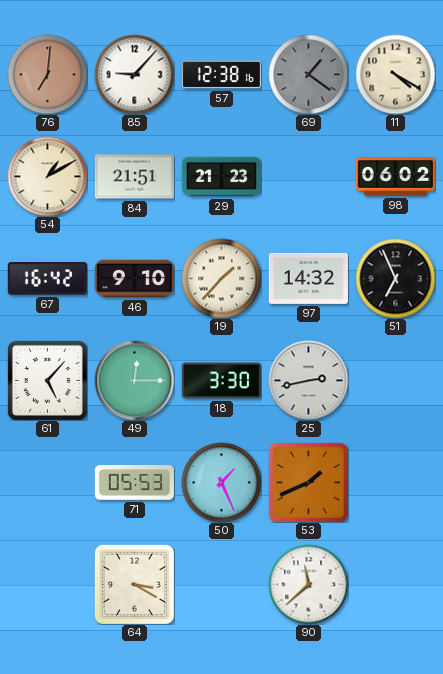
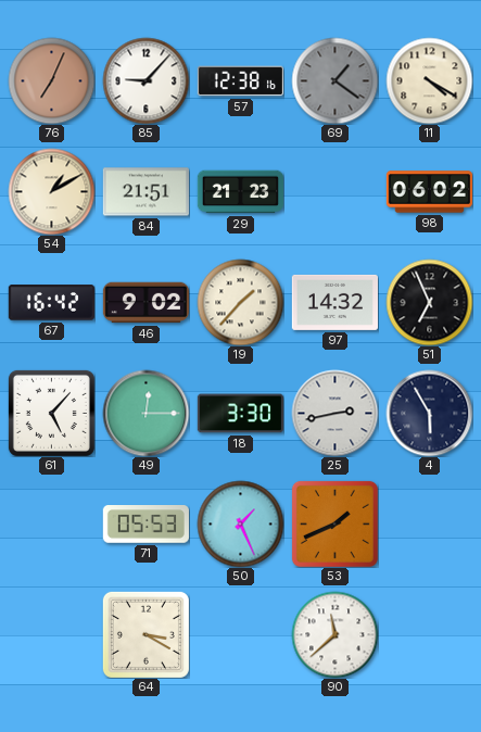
76: 7:01 -> 7:04 (51, 80)
46: 9:10 -> 9:02 (145, 303)
4: none -> 5:55 (429, 413)
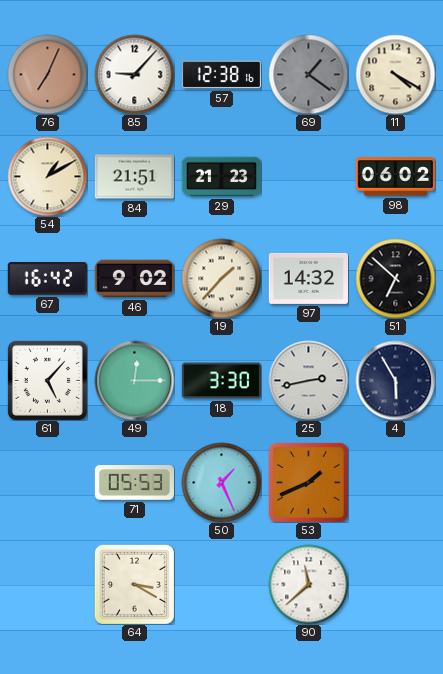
51: 6:56 -> 6:52 (395, 278)
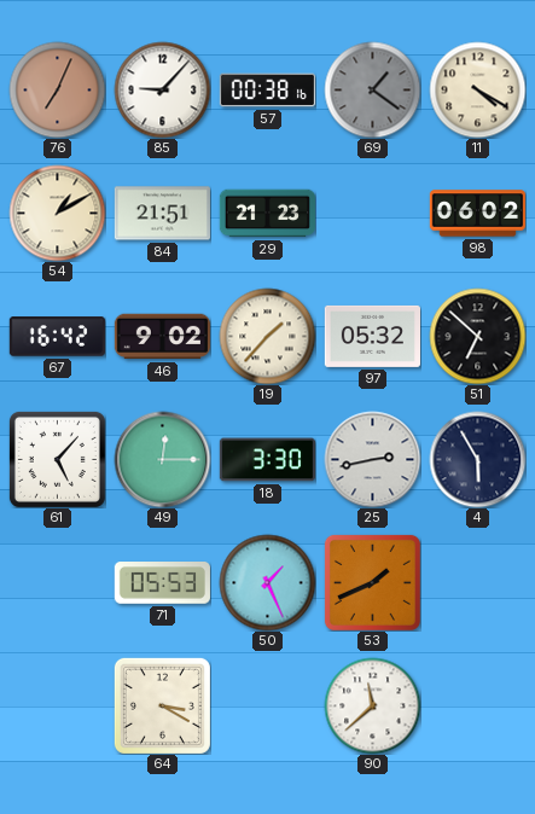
57: 12:38 -> 00:38 (267, 91)
97: 14:32 -> 05:32 (372, 336)
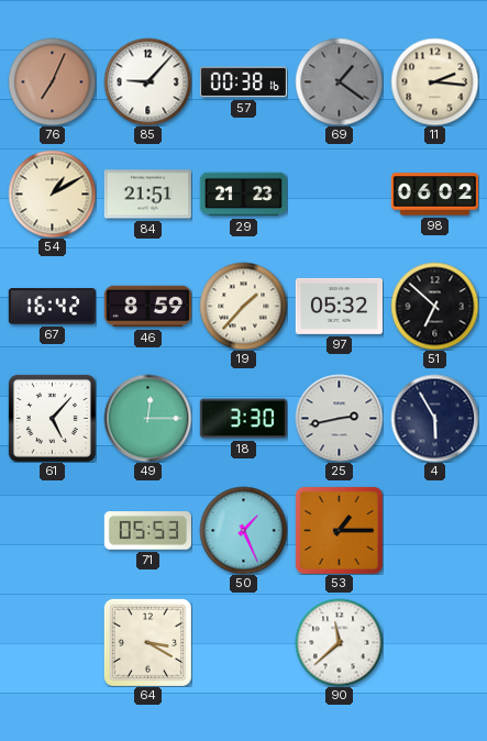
11: 4:20 -> 2:16 (434, 81)
46: 9:02 -> 8:59 (147, 307)
53: 1:41 -> 1:15 (339, 530)
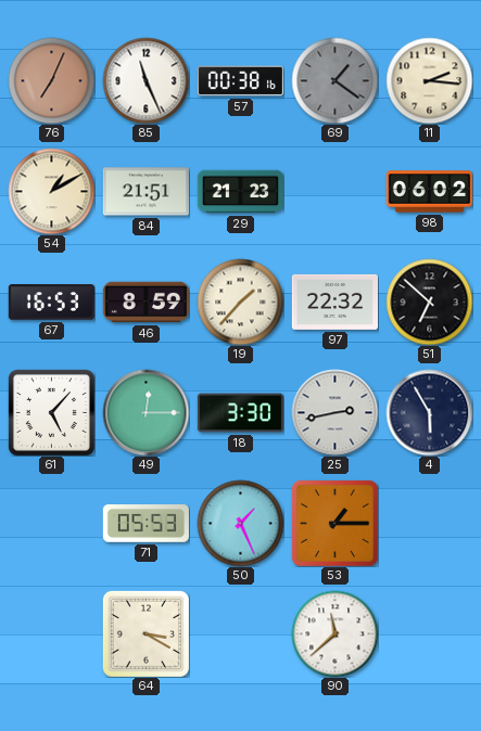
85: 9:07 -> 11:26 (145, 80)
67: 16:42 -> 16:53 (51, 303)
97: 05:32 -> 22:32 (334, 302)
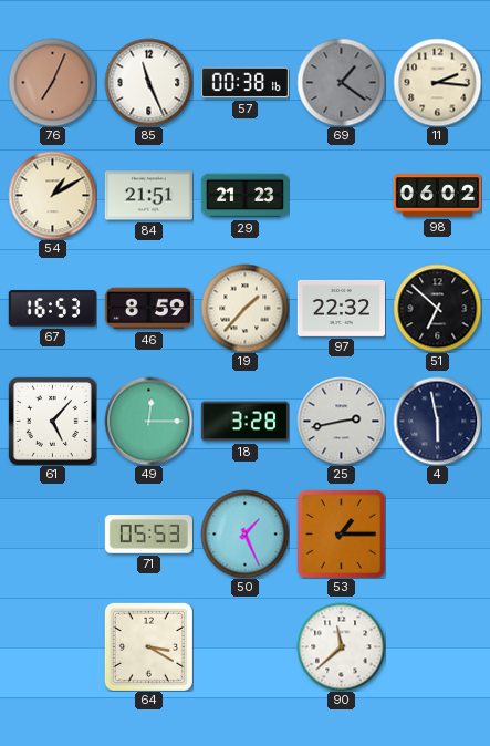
18: 3:30 -> 3:28 (244, 422)
4: 5:55 -> 5:58 (437, 421)
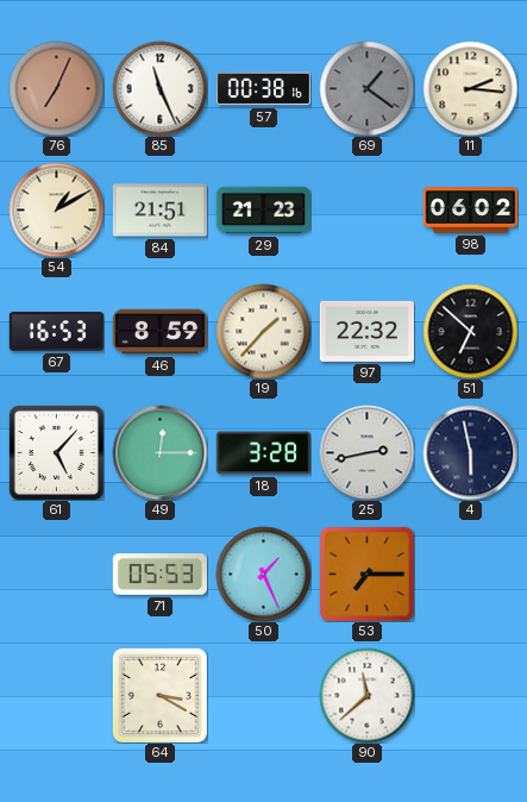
53: 1:15 -> 7:15 (366, 574)
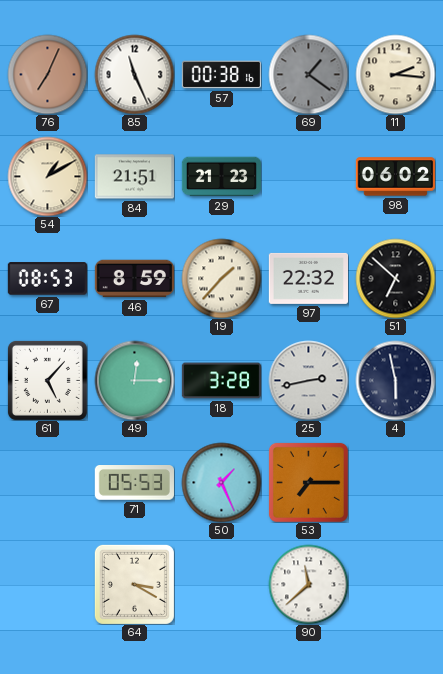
67: 16:53 -> 08:53 (47, 279)
